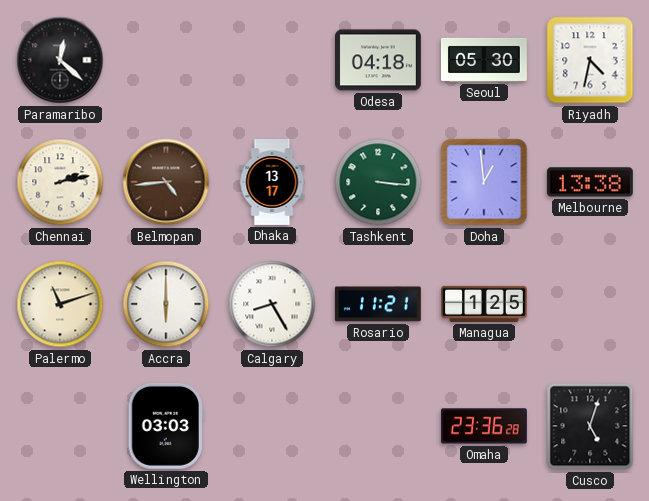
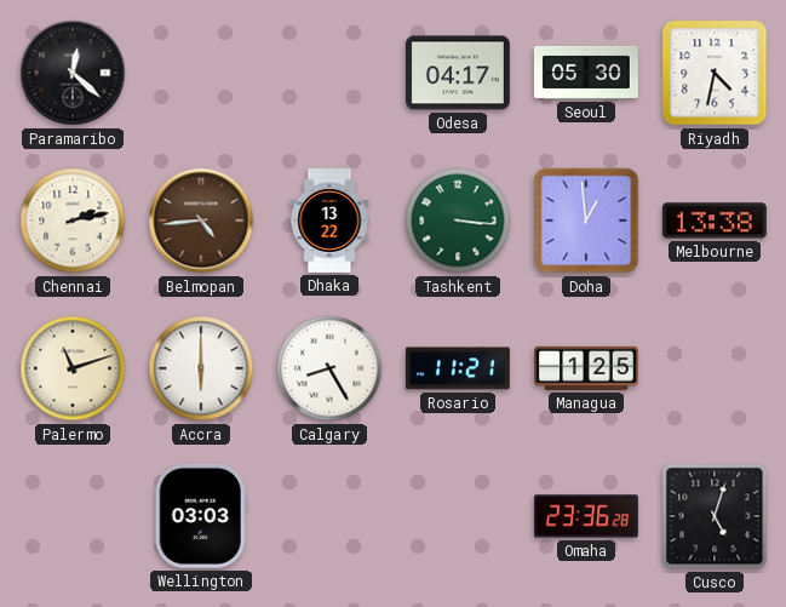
Odesa: 04:18 -> 04:17 (458, 73)
Dhaka: 13:17 -> 13:22 (329, 222)
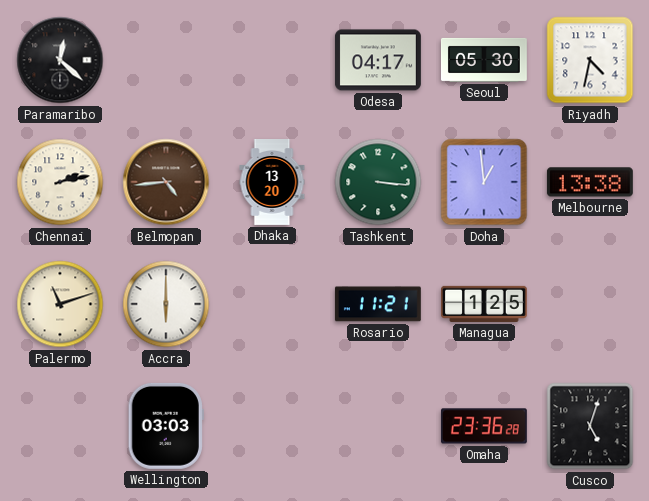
Dhaka: 13:22 -> 13:20 (272, 183)
Calgary: 8:25 -> none (329, 368)
